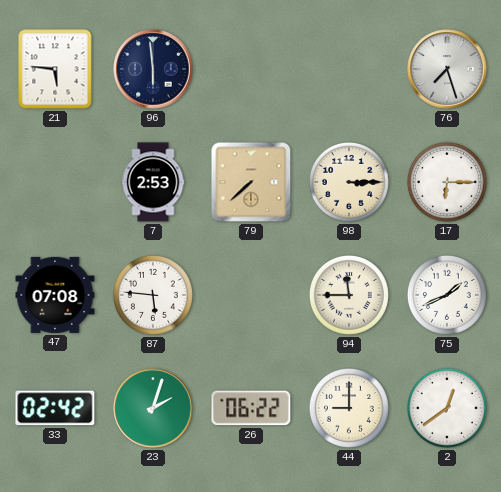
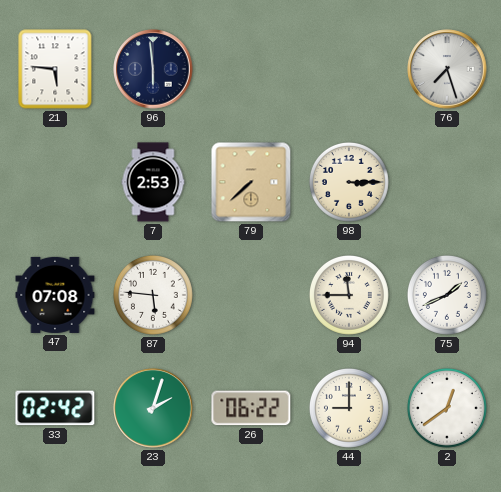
17: 6:15 -> none (447, 182)
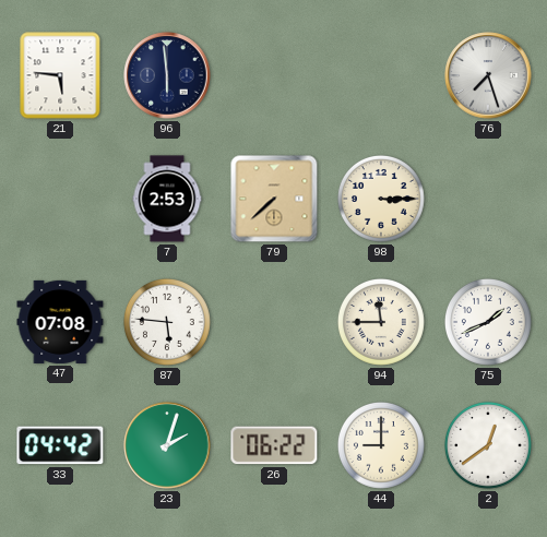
33: 02:42 -> 04:42 (60, 445)
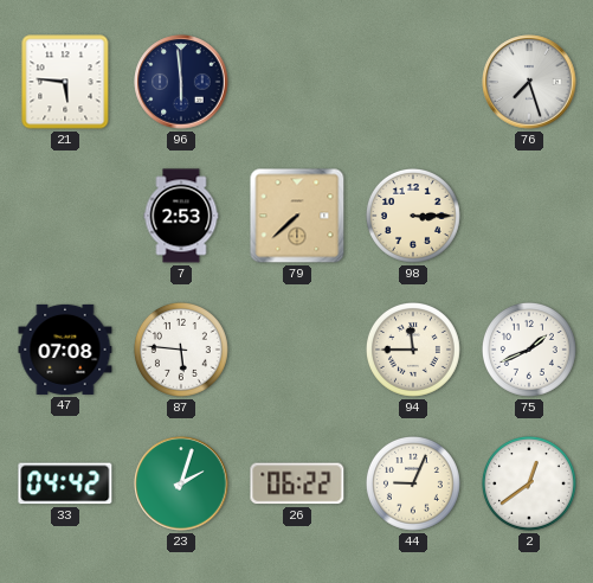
44: 9:00 -> 9:04 (413, 483)
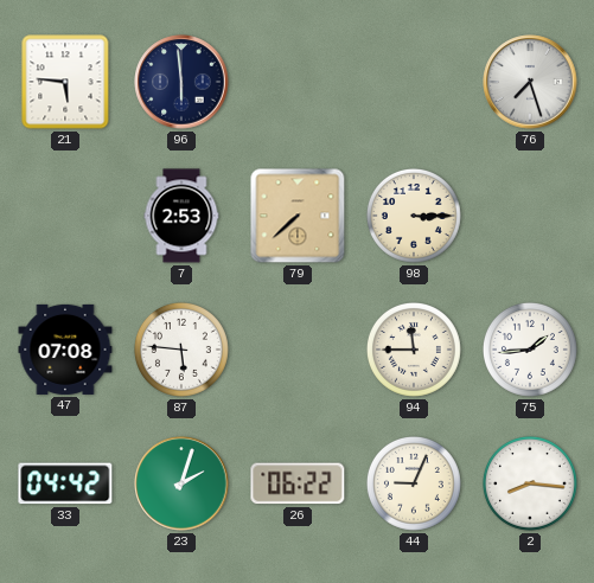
75: 1:41 -> 1:44 (530, 350)
2: 12:39 -> 8:16 (530, 483)
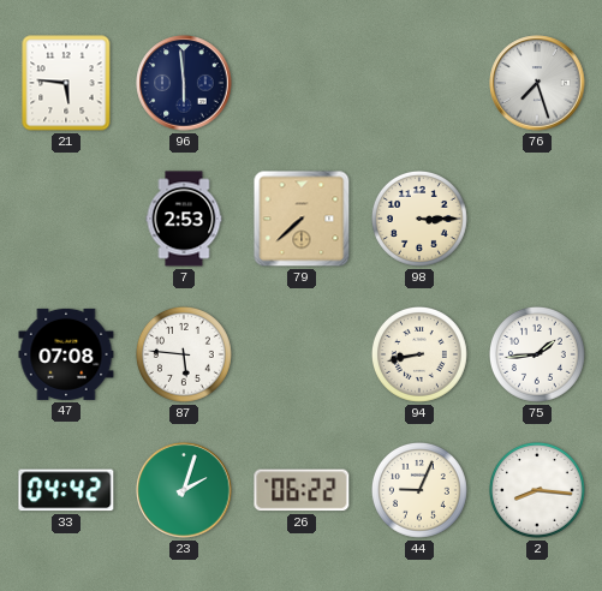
94: 11:45 -> 8:43 (419, 354)
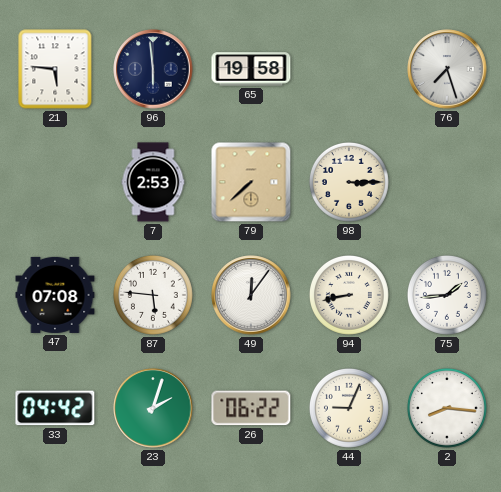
65: none -> 19:58 (251, 69)
49: none -> 12:06 (251, 295)
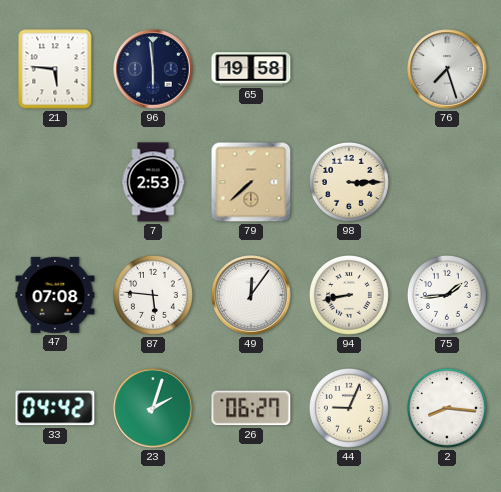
26: 06:22 -> 06:27 (251, 408)
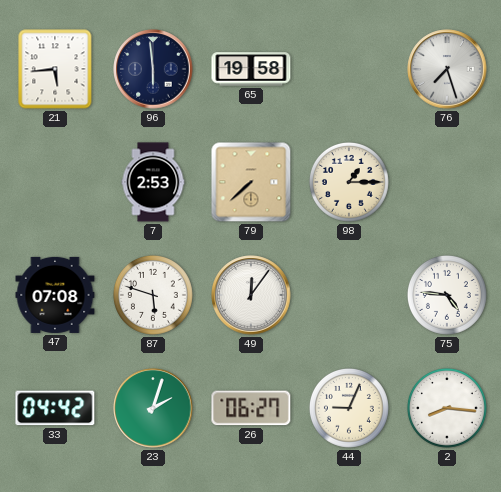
21: 5:46 -> 5:44 (55, 69)
98: 3:15 -> 1:15 (349, 182)
87: 5:46 -> 5:48 (153, 295)
94: 8:43 -> none (349, 295)
75: 1:44 -> 4:46 (447, 295)
